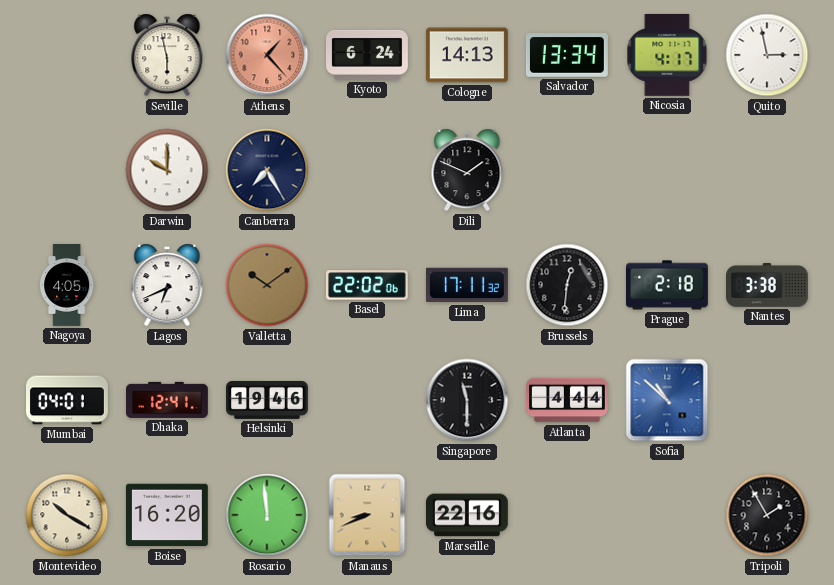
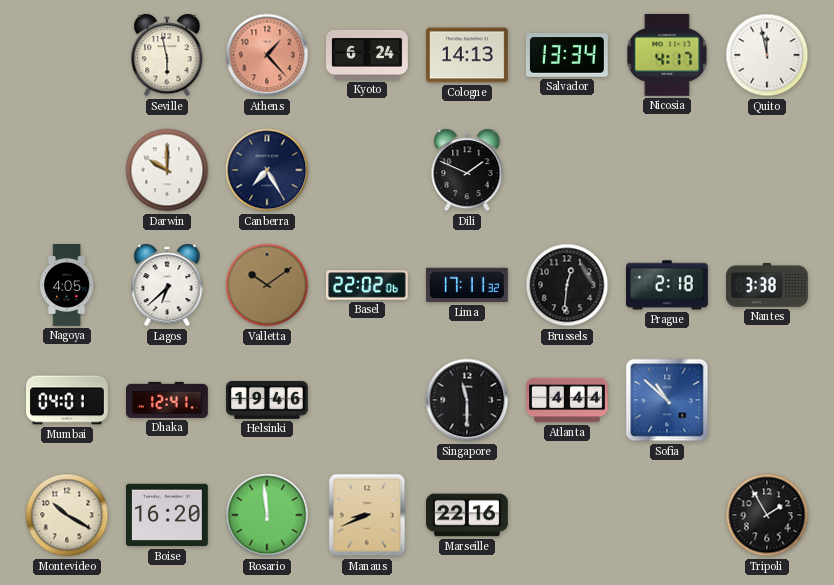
Quito: 2:58 -> 11:58 (767, 55)
Lagos: 6:41 -> 6:38 (167, 285)
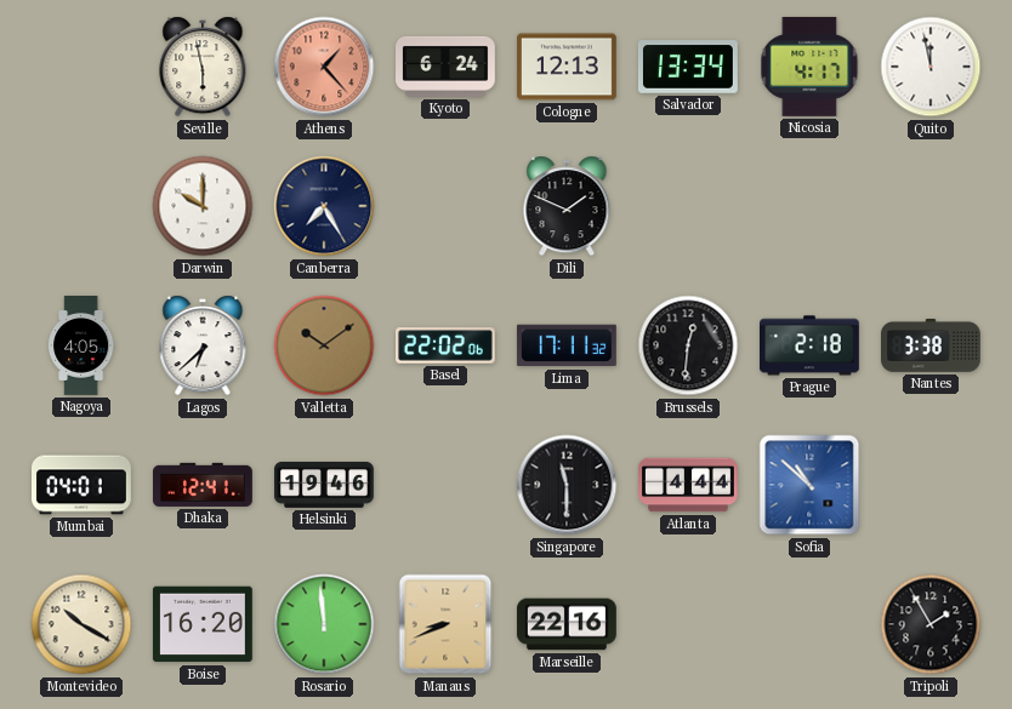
Cologne: 14:13 -> 12:13 (567, 67)
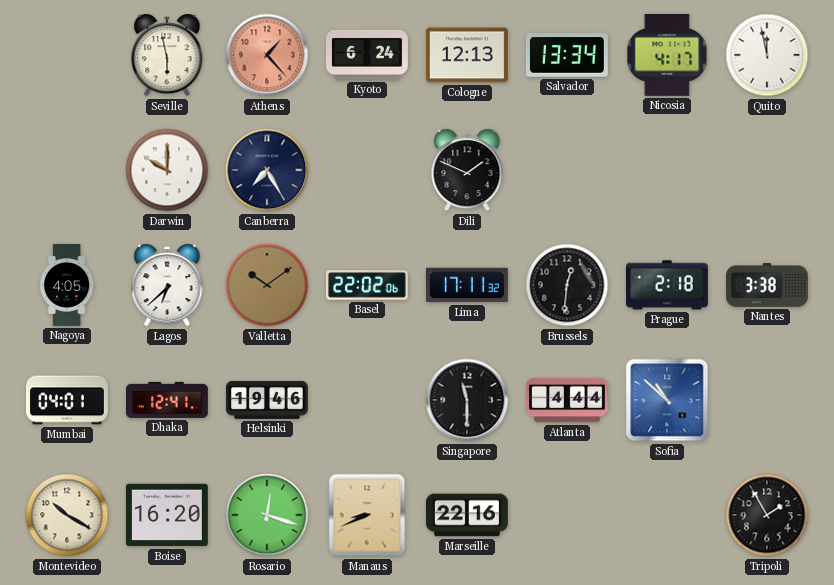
Rosario: 11:59 -> 12:18 (267, 515)
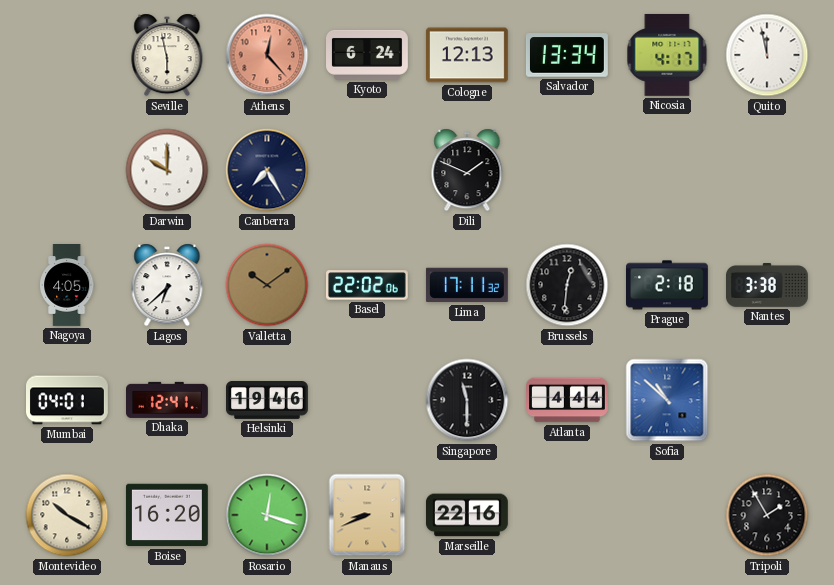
Athens: 1:23 -> 12:23 (267, 55)
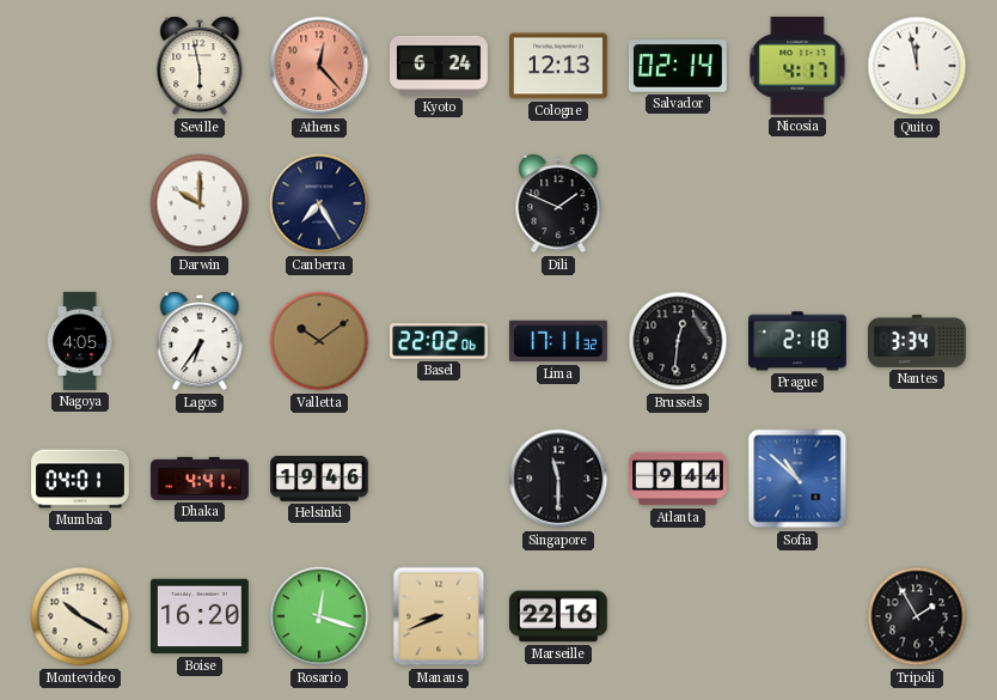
Salvador: 13:34 -> 02:14 (678, 66)
Lagos: 6:38 -> 6:36 (200, 341)
Nantes: 3:38 -> 3:34 (918, 342)
Dhaka: 12:41 -> 4:41 (201, 479)
Atlanta: 4:44 -> 9:44 (679, 479)
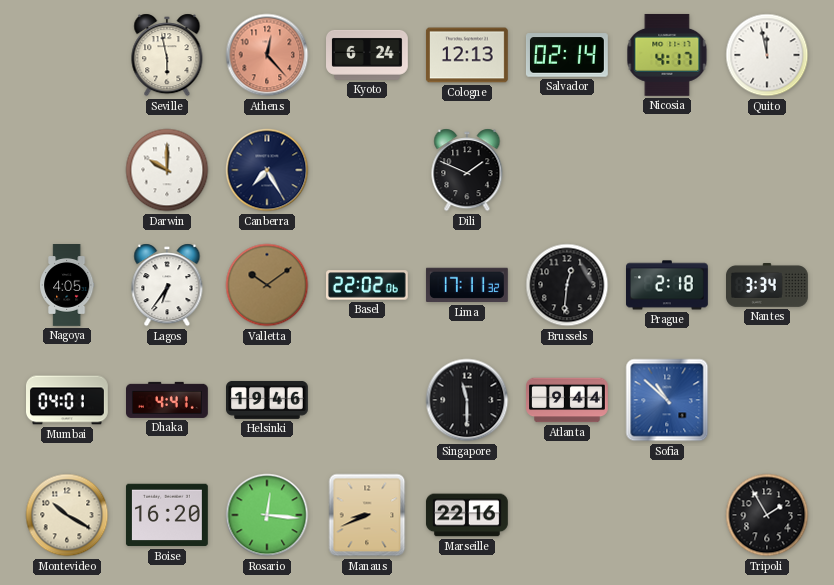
Rosario: 12:18 -> 12:16 (267, 515)
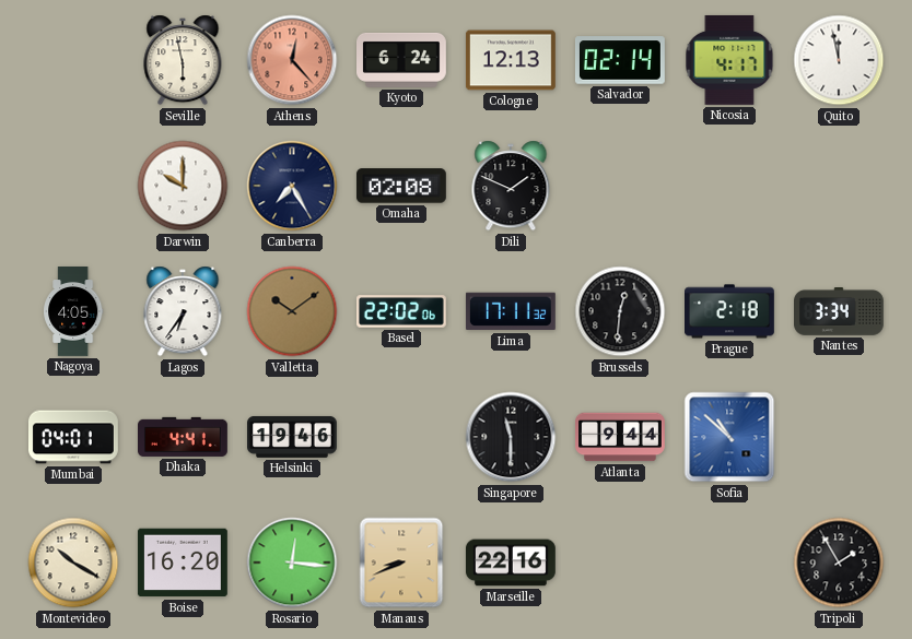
Omaha: none -> 02:08 (401, 186)
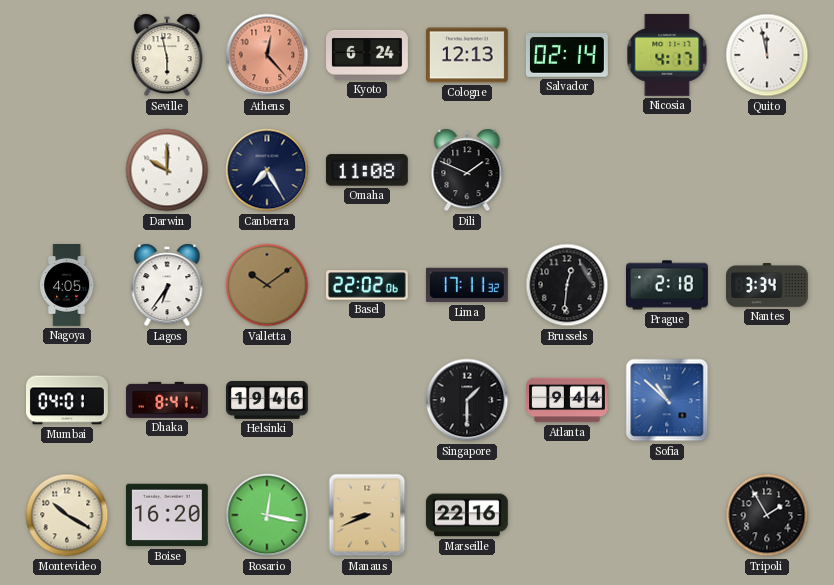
Omaha: 02:08 -> 11:08 (367, 170)
Dhaka: 4:41 -> 8:41 (168, 400)
Singapore: 11:30 -> 1:30 (467, 400)
Rosario: 12:16 -> 12:17 (267, 515)
